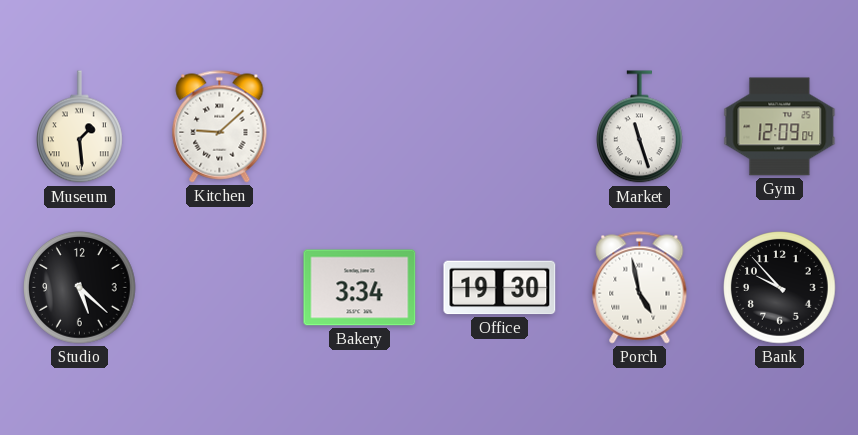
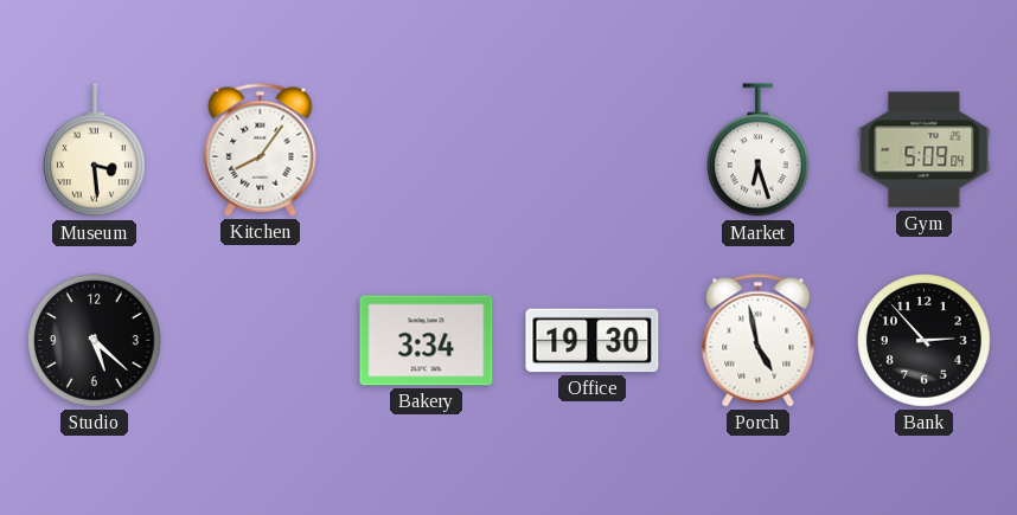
Museum: 1:29 -> 3:29 (94, 150)
Kitchen: 9:08 -> 8:06 (261, 150)
Market: 11:27 -> 6:27 (757, 150)
Gym: 12:09 -> 5:09 (925, 150)
Bank: 9:53 -> 2:53 (925, 341)
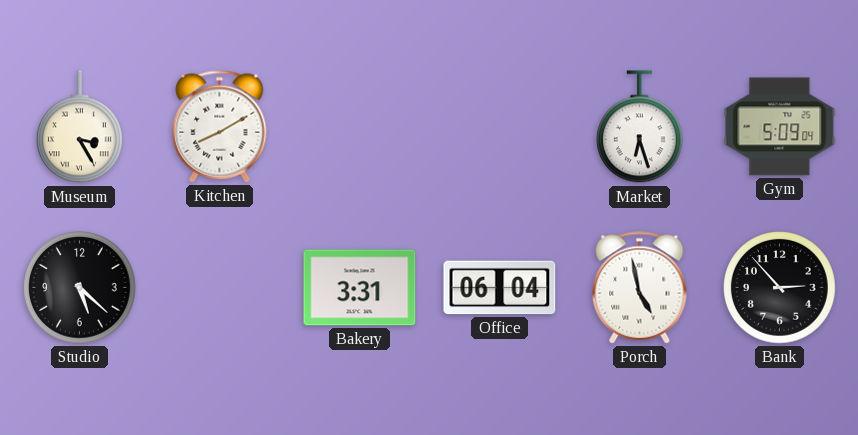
Museum: 3:29 -> 3:25 (79, 127)
Kitchen: 8:06 -> 8:10 (220, 127)
Bakery: 3:34 -> 3:31 (360, 288)
Office: 19:30 -> 06:04 (500, 288)
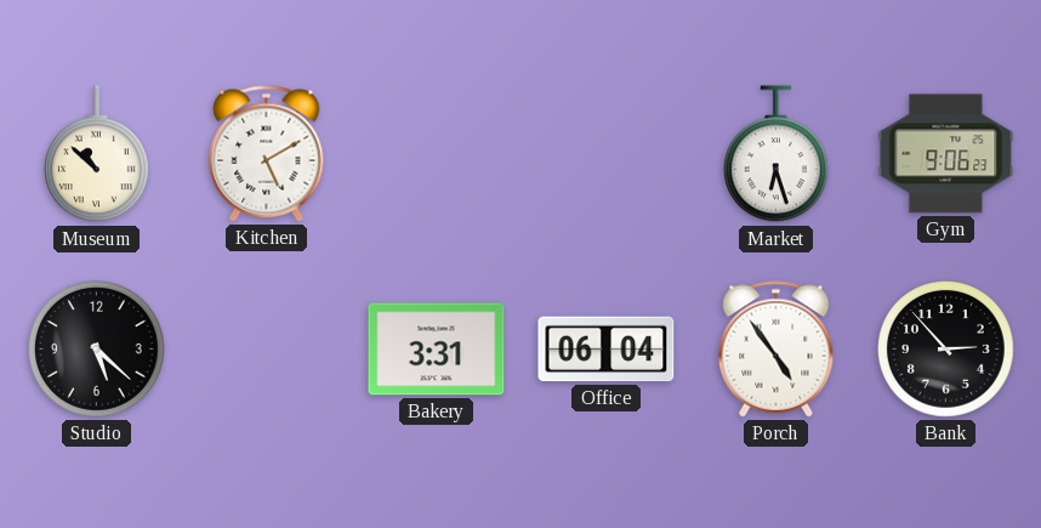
Museum: 3:25 -> 10:52 (96, 154)
Kitchen: 8:10 -> 5:10 (267, 154)
Gym: 5:09 -> 9:06 (946, 154)
Porch: 4:58 -> 4:54 (777, 350)
